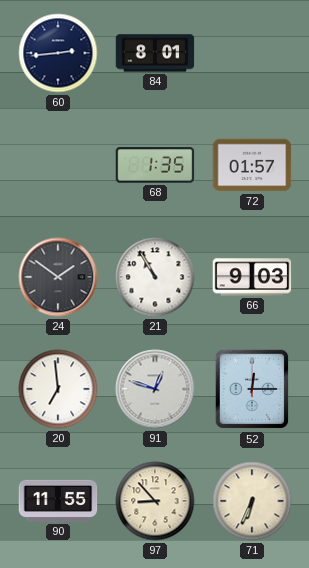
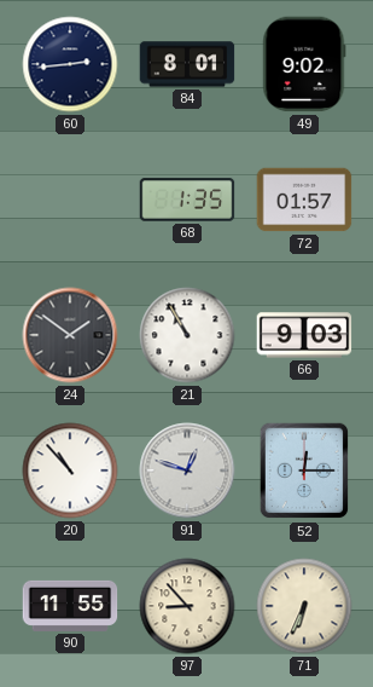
49: none -> 9:02 (304, 64)
20: 6:59 -> 10:53 (70, 470)
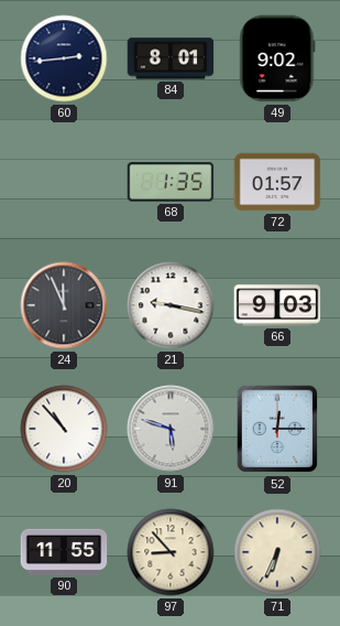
24: 1:51 -> 11:56 (64, 305)
21: 10:55 -> 9:17 (171, 305)
91: 12:48 -> 5:48 (171, 429)
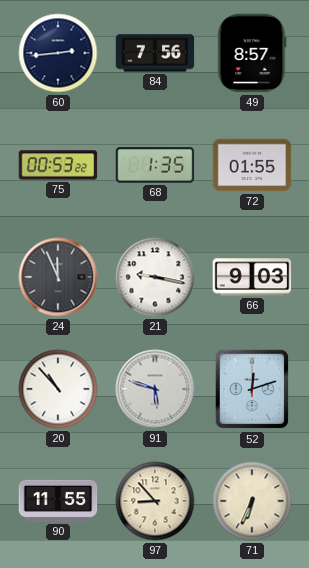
84: 8:01 -> 7:56 (155, 53)
49: 9:02 -> 8:57 (252, 53)
75: none -> 00:53 (58, 165)
72: 01:57 -> 01:55 (252, 165)
52: 12:15 -> 12:12 (252, 389)
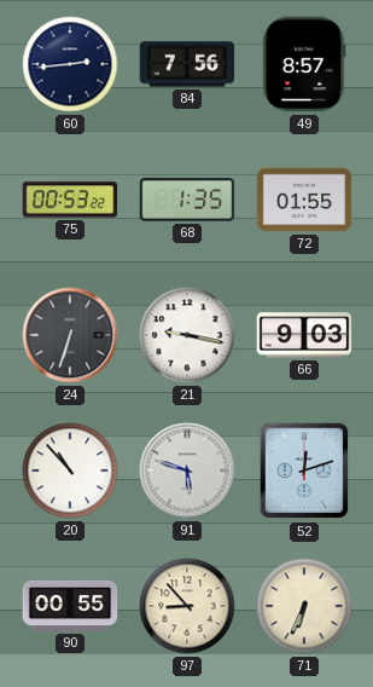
24: 11:56 -> 6:33 (70, 335)
90: 11:55 -> 00:55 (70, 606)
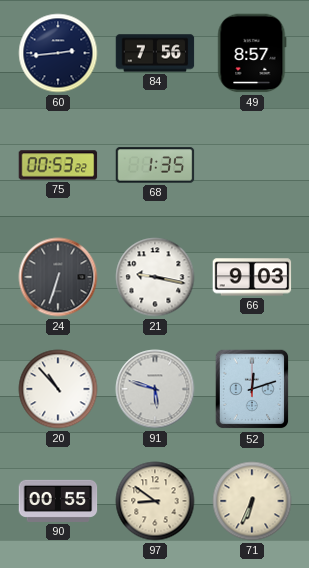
72: 01:55 -> none (304, 200)
97: 8:53 -> 8:51 (155, 501)
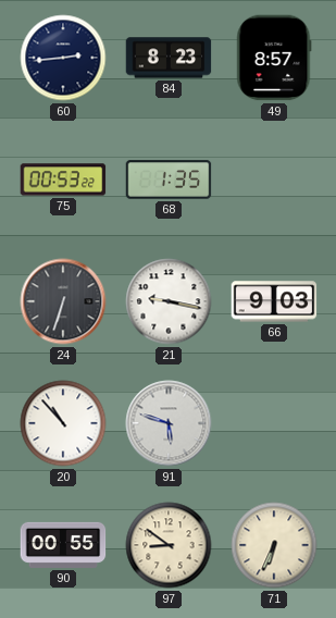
84: 7:56 -> 8:23 (169, 58)
52: 12:12 -> none (252, 389)
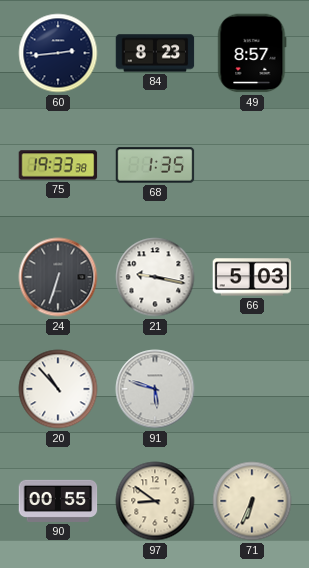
75: 00:53 -> 19:33 (58, 165)
66: 9:03 -> 5:03 (252, 277)
